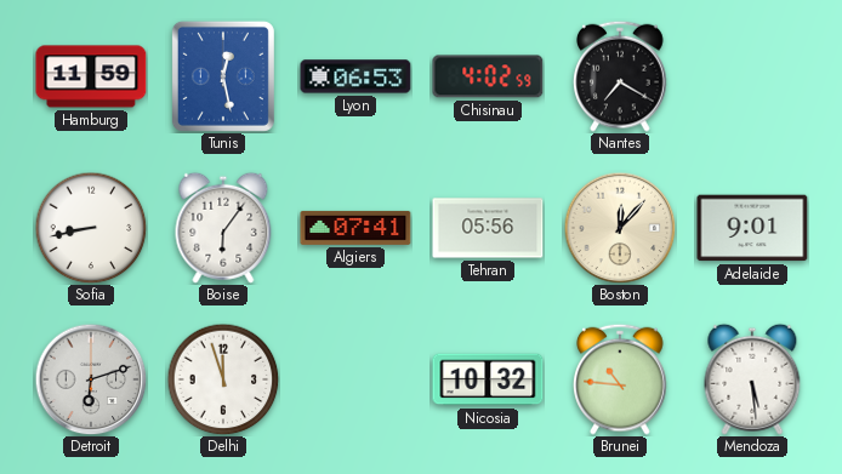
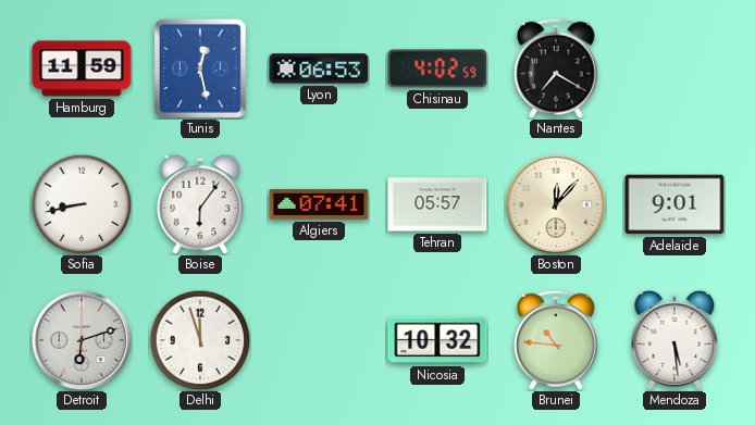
Tehran: 05:56 -> 05:57 (437, 204)
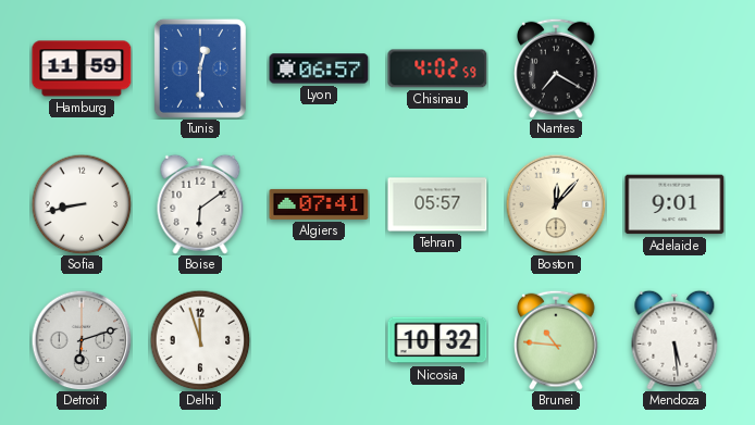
Tunis: 12:28 -> 12:30 (200, 68)
Lyon: 06:53 -> 06:57 (319, 68)
Boise: 6:06 -> 6:09 (200, 204)
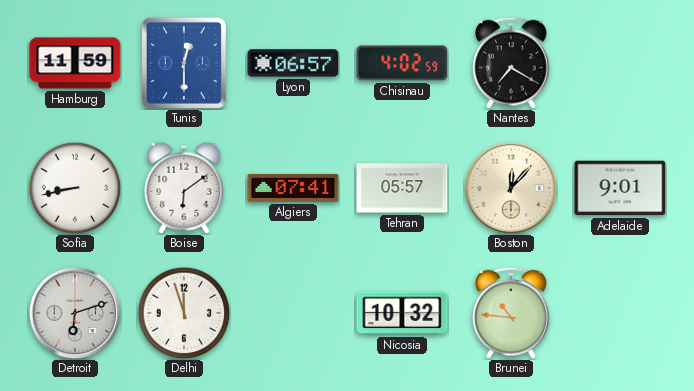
Mendoza: 5:29 -> none (674, 340)
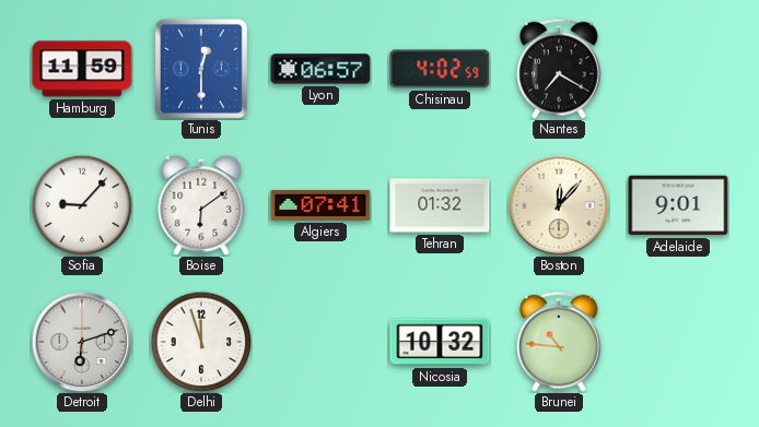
Sofia: 8:43 -> 9:07 (82, 205)
Tehran: 05:57 -> 01:32 (440, 205)
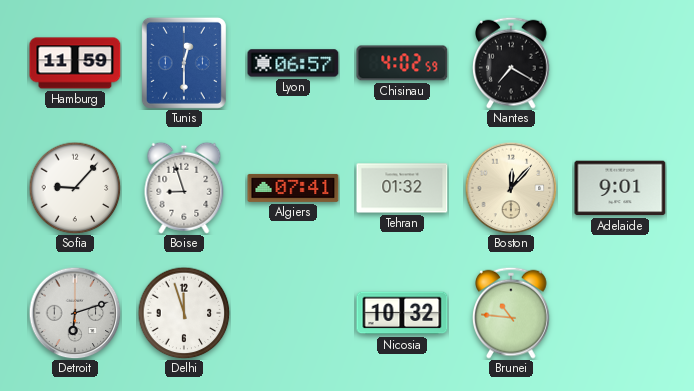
Boise: 6:09 -> 8:57 (184, 188)
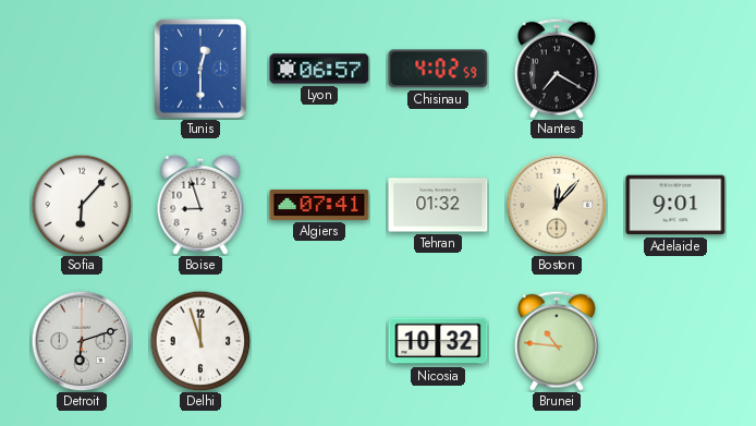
Hamburg: 11:59 -> none (75, 63)
Sofia: 9:07 -> 6:07 (82, 205)
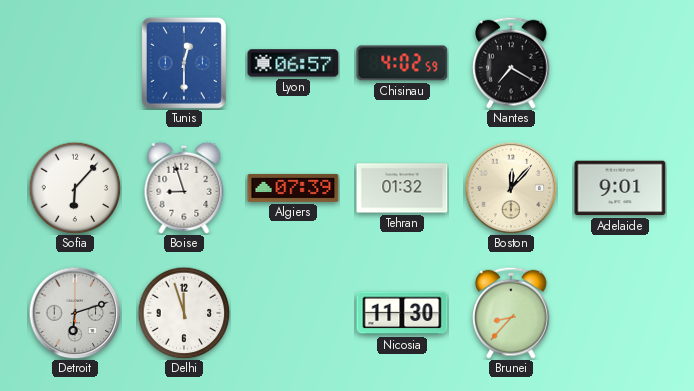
Algiers: 07:41 -> 07:39 (293, 188)
Nicosia: 10:32 -> 11:30 (402, 313)
Brunei: 10:46 -> 8:37 (512, 313)
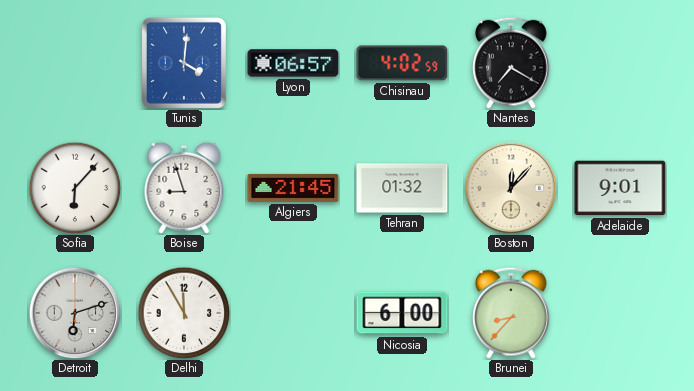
Tunis: 12:30 -> 4:01 (184, 63)
Algiers: 07:39 -> 21:45 (293, 188)
Delhi: 11:57 -> 11:55 (184, 313)
Nicosia: 11:30 -> 6:00 (402, 313)
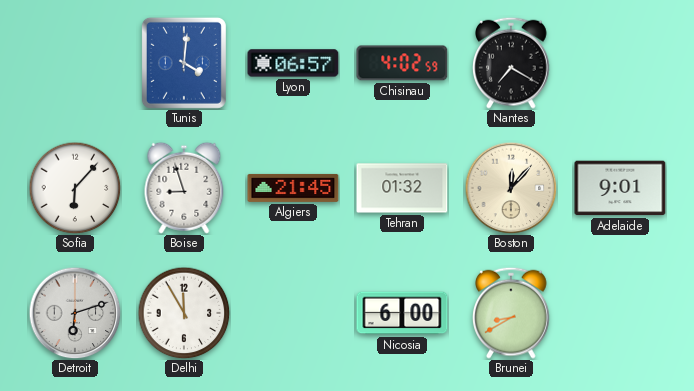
Brunei: 8:37 -> 8:40 (512, 313)
